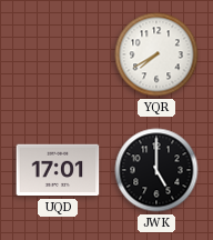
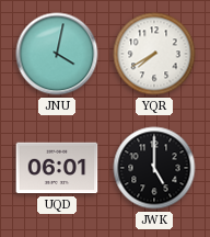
JNU: none -> 4:02 (57, 54)
UQD: 17:01 -> 06:01 (57, 168)
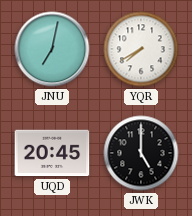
JNU: 4:02 -> 7:02 (52, 49)
UQD: 06:01 -> 20:45 (52, 153)
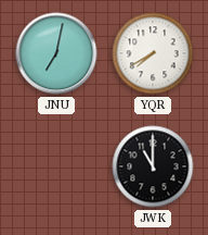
UQD: 20:45 -> none (52, 153)
JWK: 5:00 -> 11:00 (153, 166)
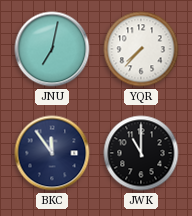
YQR: 7:40 -> 7:37 (141, 49)
BKC: none -> 11:54 (52, 153)
